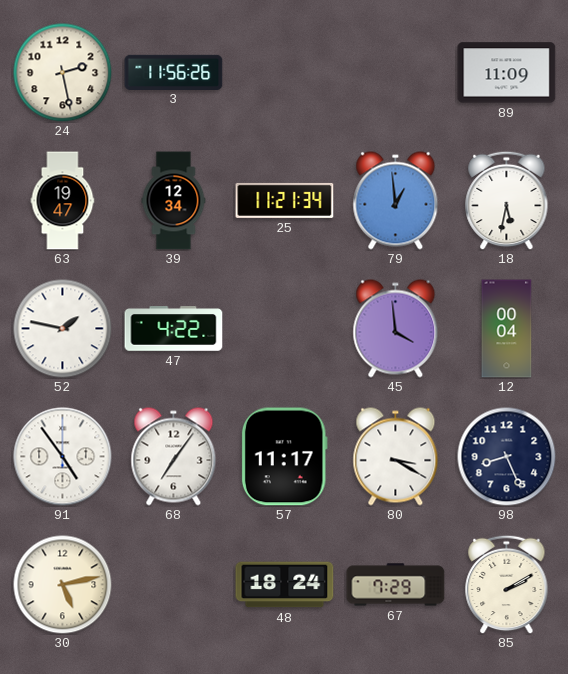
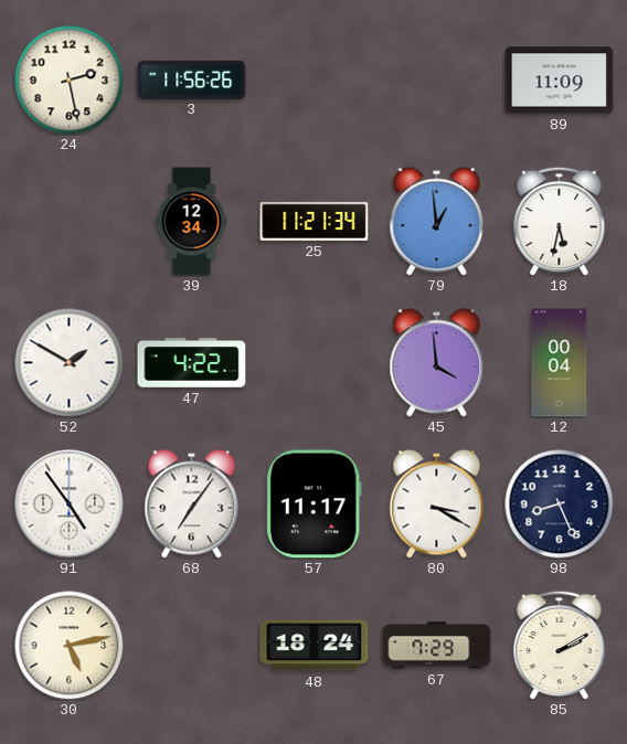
63: 19:47 -> none (63, 201)
52: 1:47 -> 1:50 (70, 363)
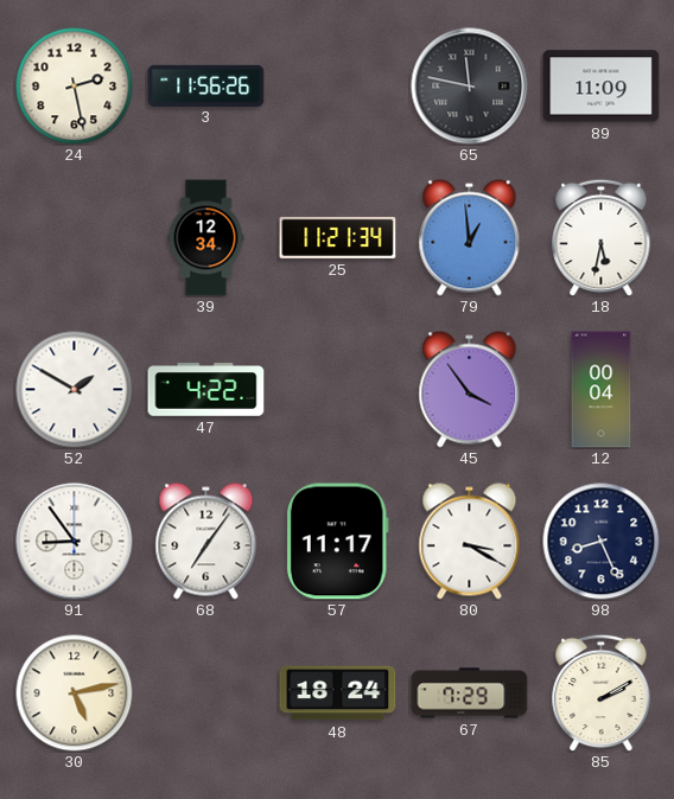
65: none -> 11:47 (470, 87)
45: 3:59 -> 3:54 (470, 390)
91: 4:54 -> 8:54 (75, 542)
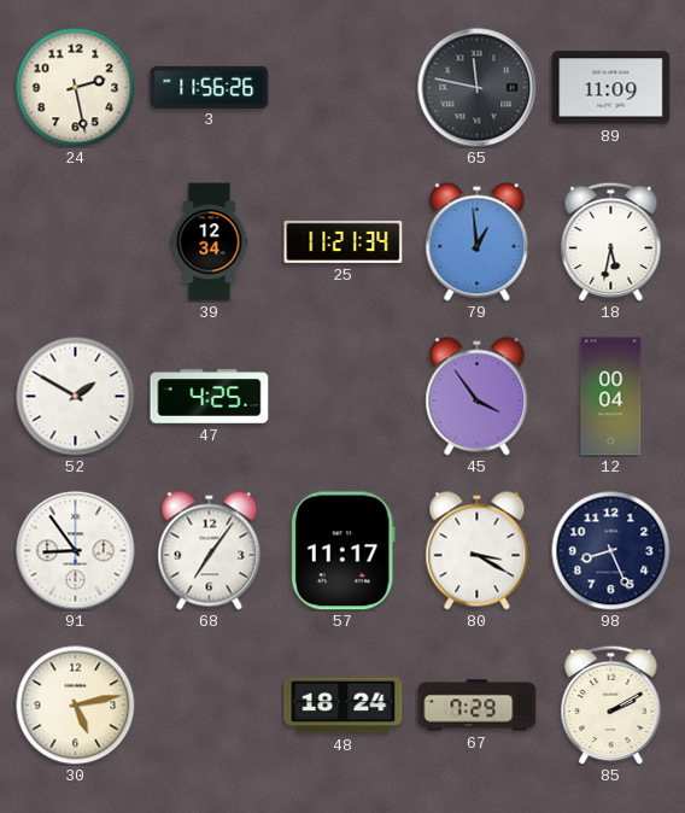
47: 4:22 -> 4:25 (210, 397)
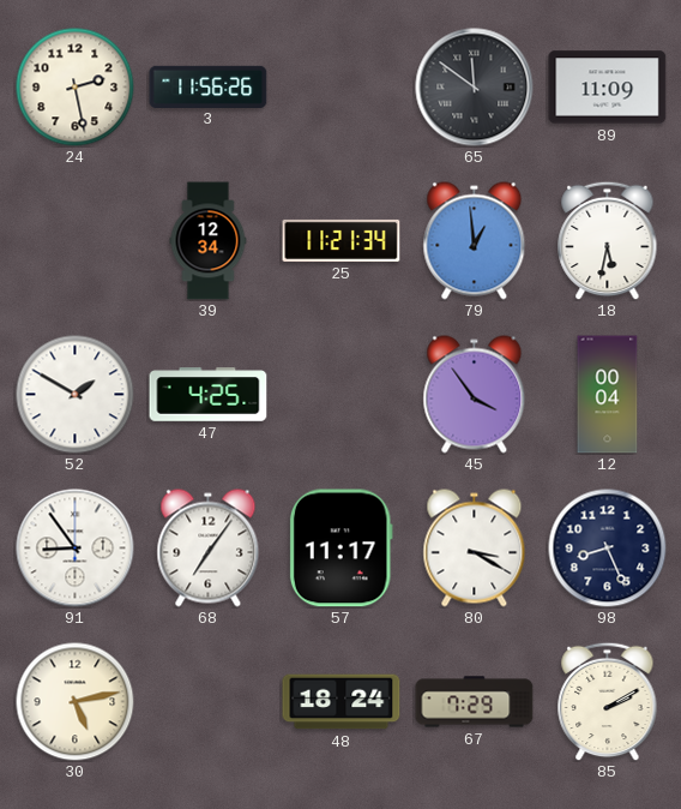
65: 11:47 -> 11:51 (475, 88)
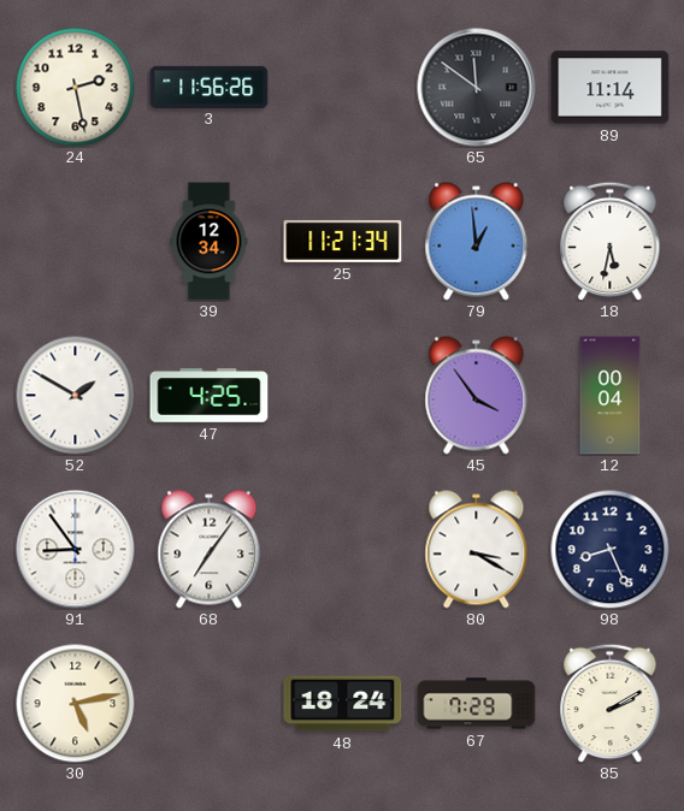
89: 11:09 -> 11:14 (611, 88)
57: 11:17 -> none (340, 549)
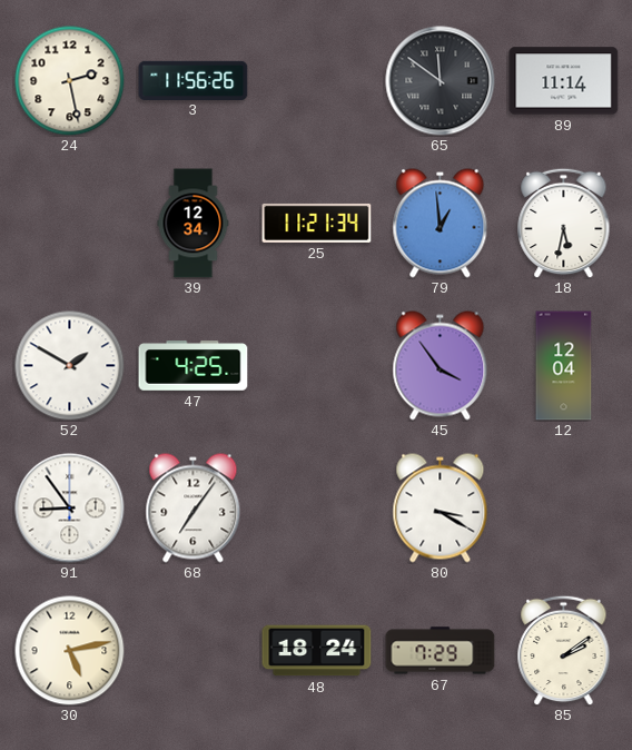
12: 00:04 -> 12:04 (564, 366)
98: 8:26 -> none (611, 550)
85: 2:10 -> 2:09 (564, 650)
